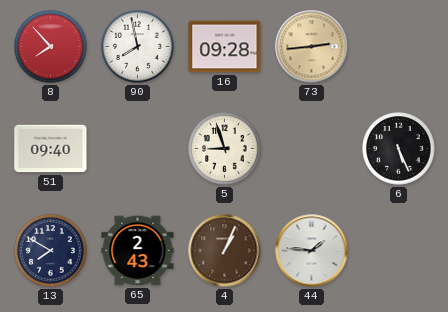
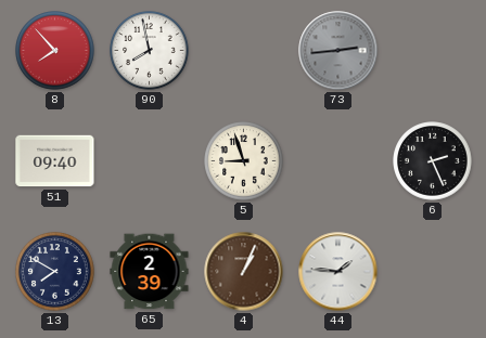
16: 09:28 -> none (225, 47)
73 dial: champagne -> grey (338, 51)
6: 5:26 -> 2:26 (433, 161)
65: 2:43 -> 2:39 (150, 272)
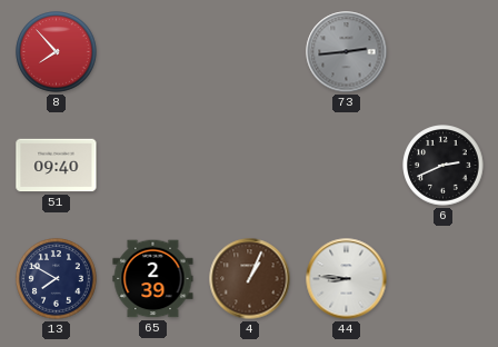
90: 7:58 -> none (150, 51)
5: 8:57 -> none (244, 161)
6: 2:26 -> 2:41 (444, 166)
44: 1:46 -> 8:46 (347, 279)
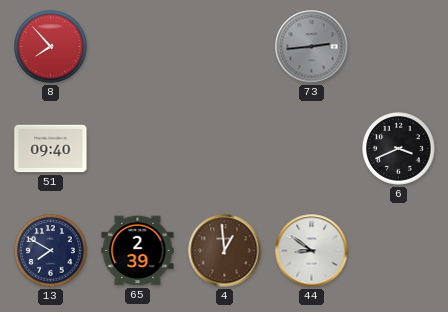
6: 2:41 -> 3:41 (399, 149)
4: 1:04 -> 12:59 (225, 251)
44: 8:46 -> 8:51 (312, 251)
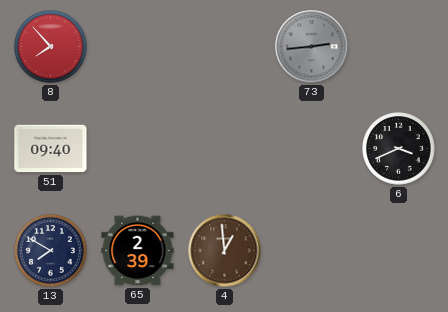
44: 8:51 -> none (312, 251)
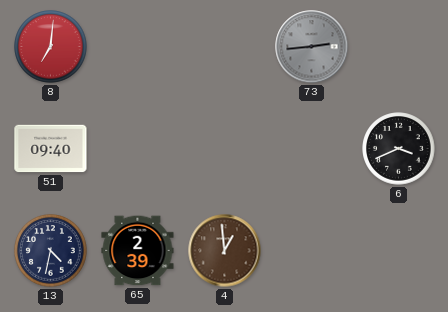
8: 7:53 -> 7:01 (51, 47)
13: 7:50 -> 4:32 (51, 251)
